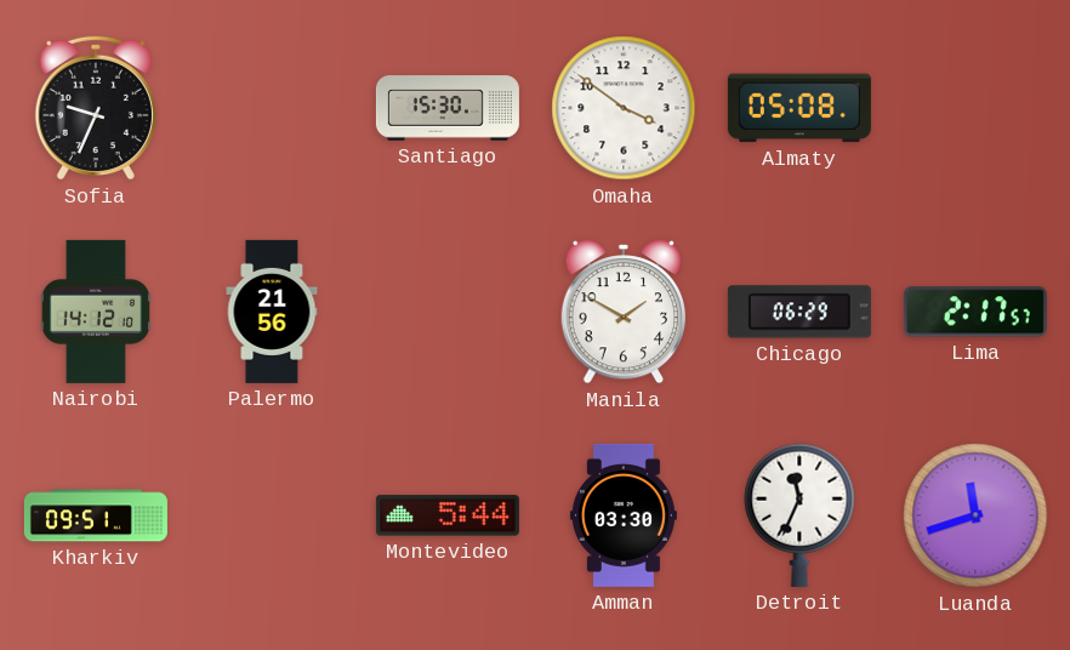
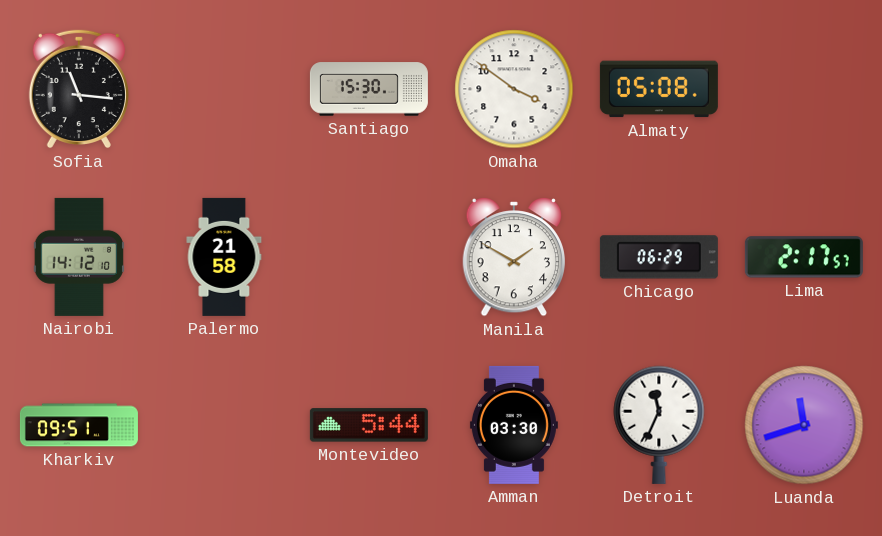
Sofia: 9:34 -> 11:16 (79, 89)
Palermo: 21:56 -> 21:58 (224, 257)
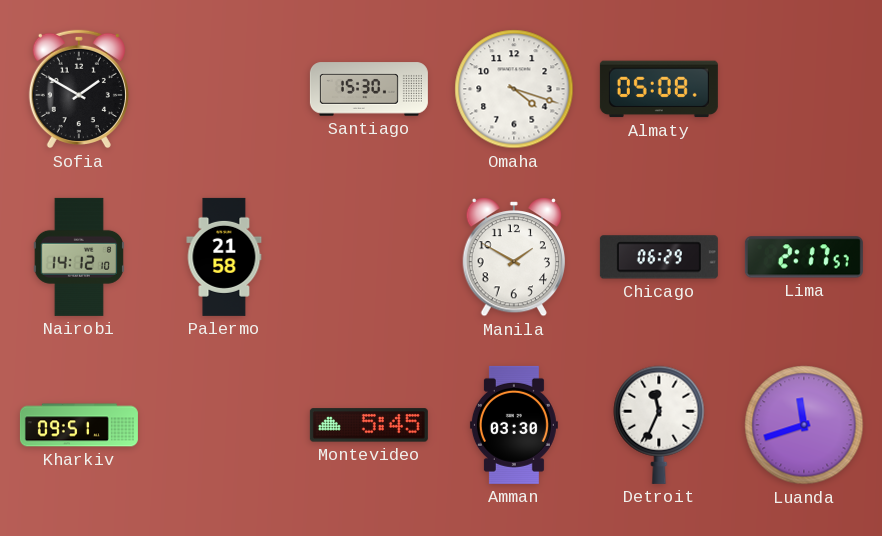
Sofia: 11:16 -> 1:50 (79, 89)
Omaha: 3:51 -> 4:18 (514, 89)
Montevideo: 5:44 -> 5:45 (369, 425)
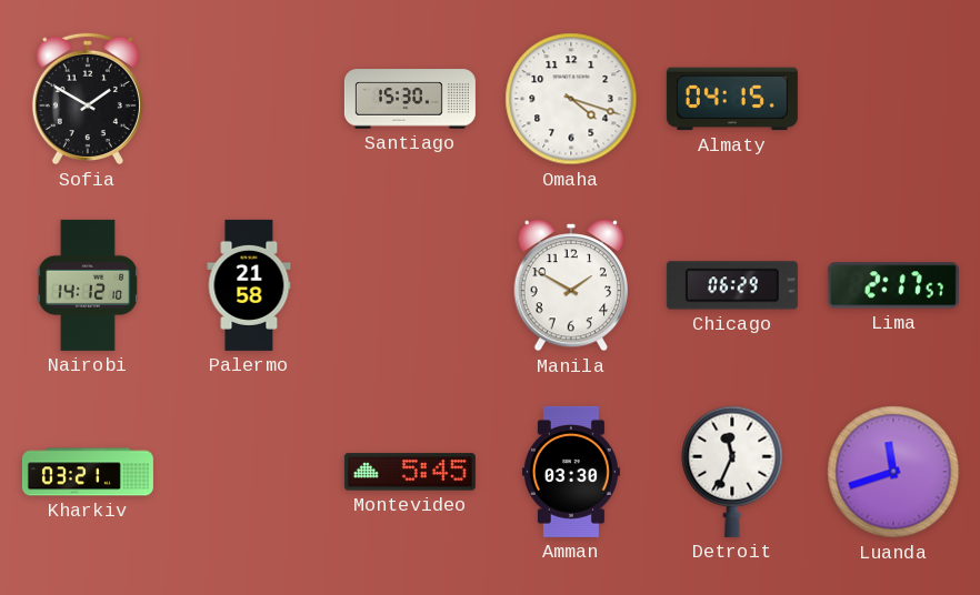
Almaty: 05:08 -> 04:15 (732, 99)
Kharkiv: 09:51 -> 03:21 (88, 472)
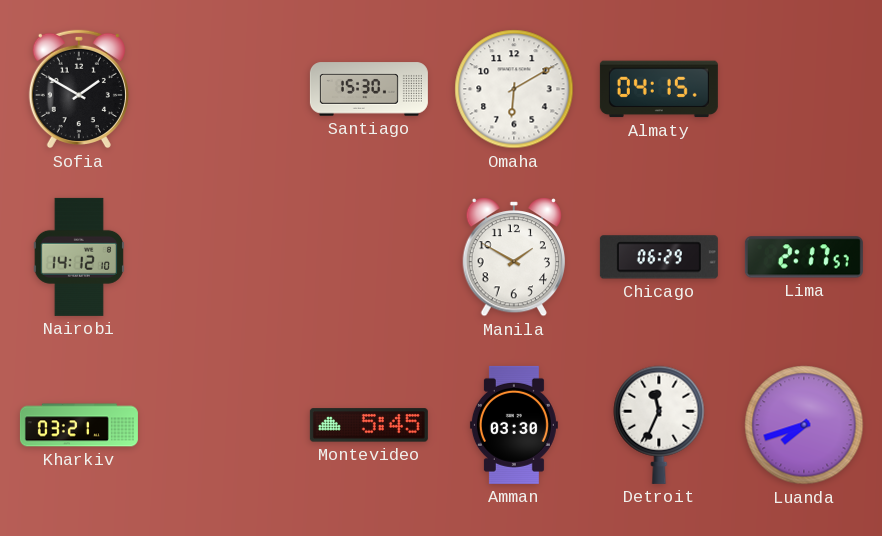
Omaha: 4:18 -> 6:10 (514, 89)
Palermo: 21:58 -> none (249, 285)
Luanda: 11:42 -> 7:42 (804, 425)
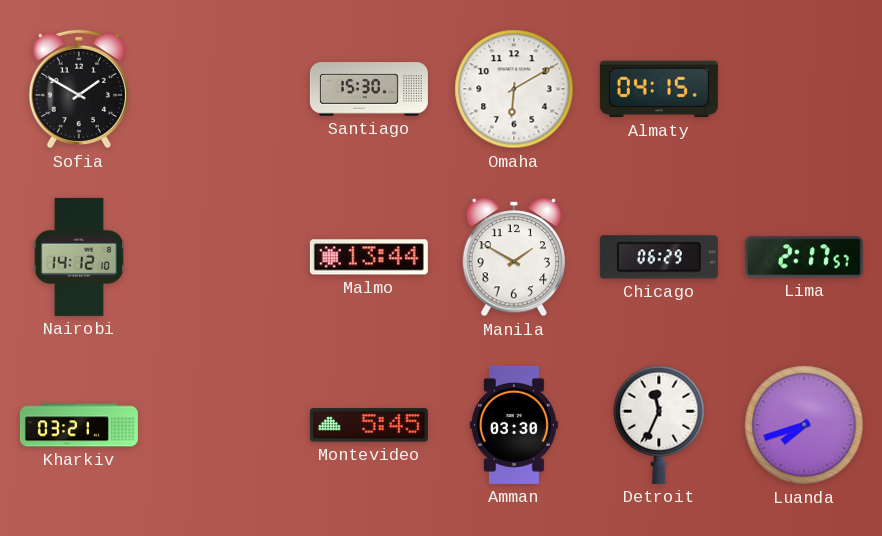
Malmo: none -> 13:44 (369, 257)
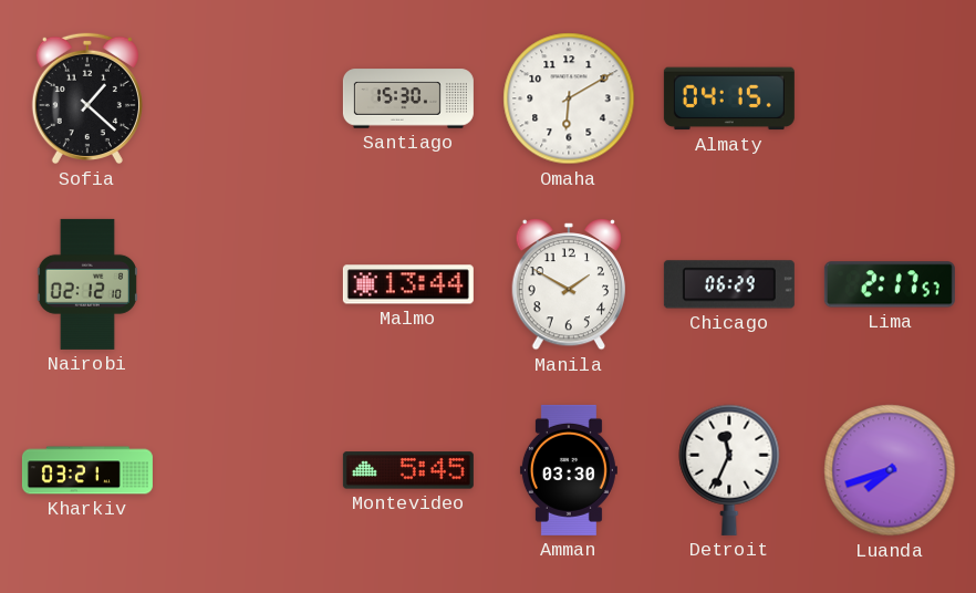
Sofia: 1:50 -> 1:22 (87, 98)
Nairobi: 14:12 -> 02:12 (87, 284)
